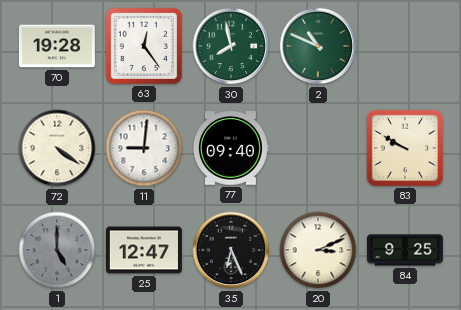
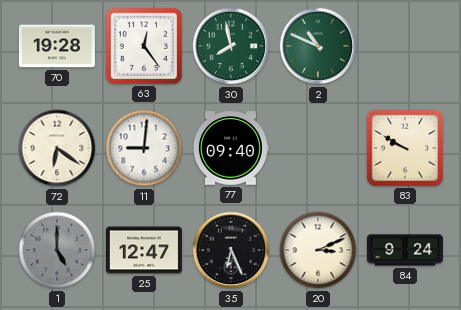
72: 4:21 -> 6:21 (57, 148)
84: 9:25 -> 9:24 (405, 250)
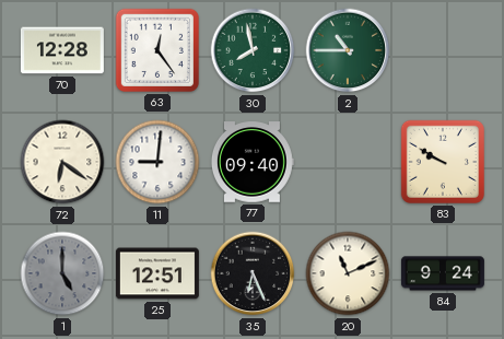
70: 19:28 -> 12:28 (62, 50)
2: 10:49 -> 10:45 (348, 50)
25: 12:47 -> 12:51 (157, 273)
20: 3:11 -> 11:11 (348, 273)
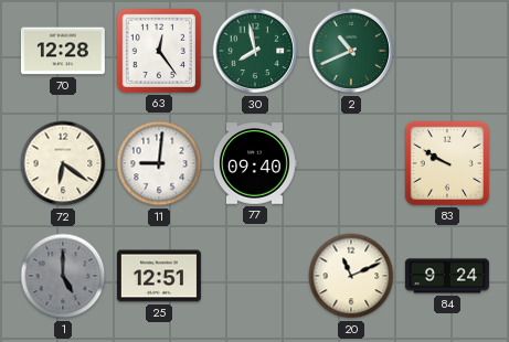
2: 10:45 -> 10:41 (351, 51)
35: 6:26 -> none (253, 273)
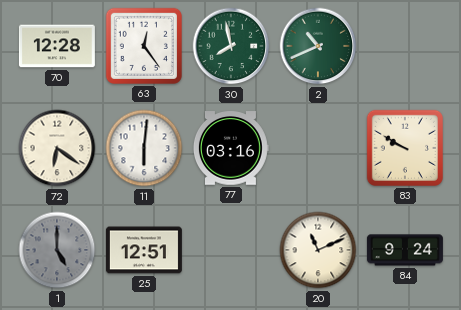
11: 9:01 -> 6:01 (144, 148)
77: 09:40 -> 03:16 (230, 148)
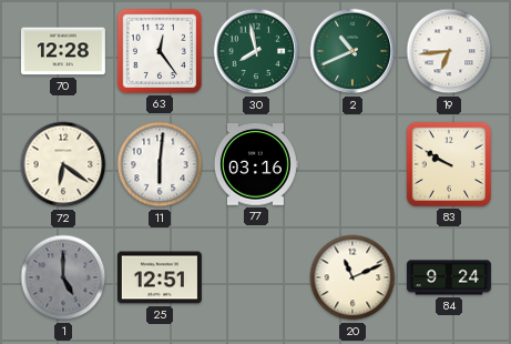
19: none -> 6:44 (449, 51)
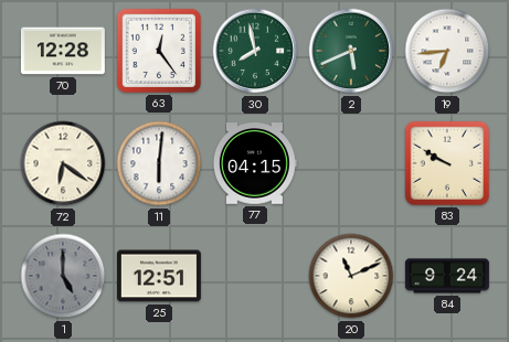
2: 10:41 -> 5:41 (351, 51)
77: 03:16 -> 04:15 (254, 163)
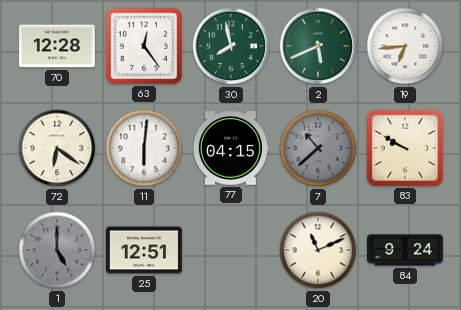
7: none -> 10:38 (318, 148)
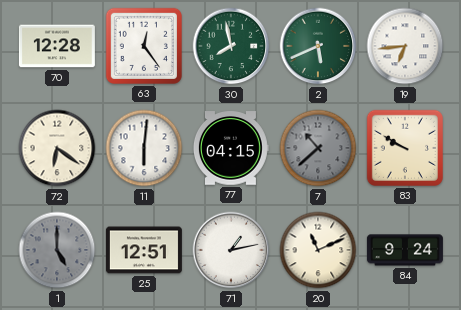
71: none -> 1:13 (231, 250)
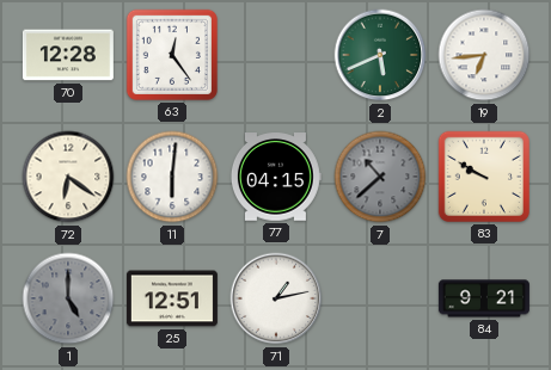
30: 7:58 -> none (231, 46)
20: 11:11 -> none (318, 250)
84: 9:24 -> 9:21 (484, 298)
